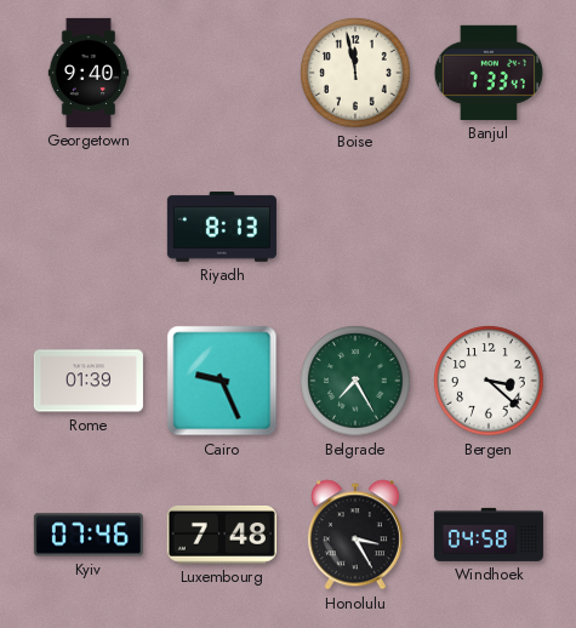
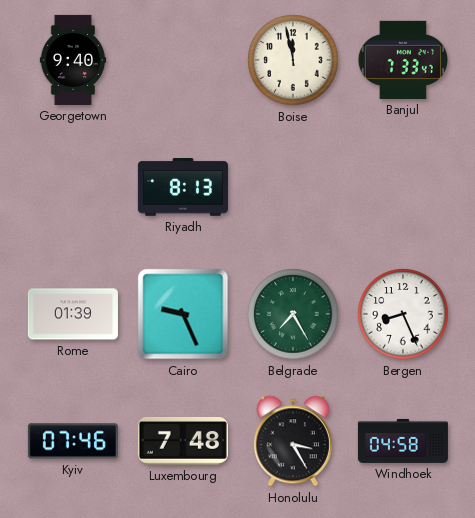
Bergen: 3:22 -> 8:26 (403, 314)
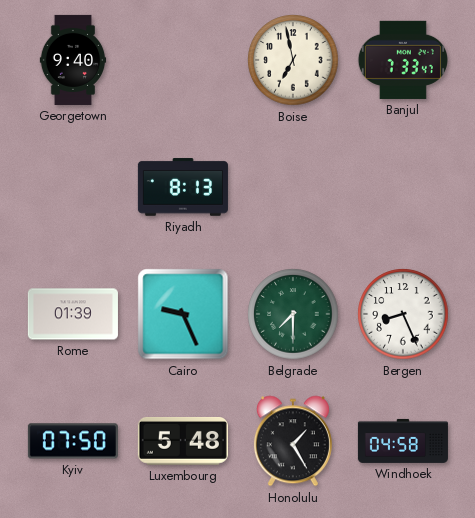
Boise: 11:58 -> 6:58 (293, 60)
Belgrade: 7:25 -> 7:30 (293, 314)
Kyiv: 07:46 -> 07:50 (73, 441)
Luxembourg: 7:48 -> 5:48 (183, 442)
Honolulu: 3:25 -> 1:25 (293, 441)
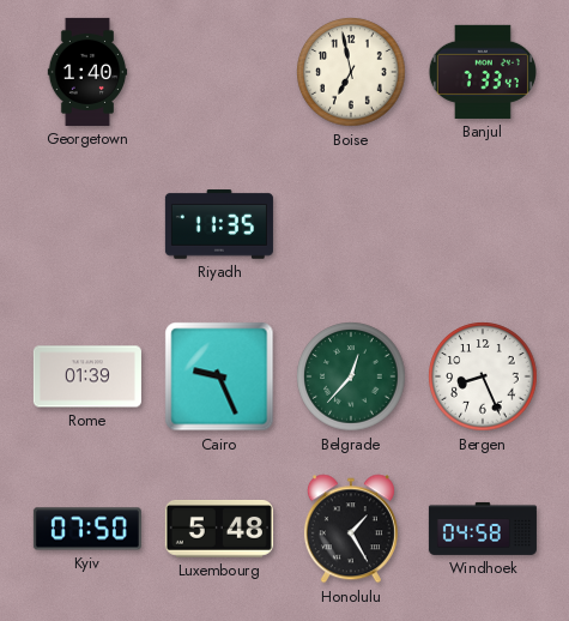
Georgetown: 9:40 -> 1:40 (87, 72)
Riyadh: 8:13 -> 11:35 (219, 224)
Belgrade: 7:30 -> 12:37 (351, 376)
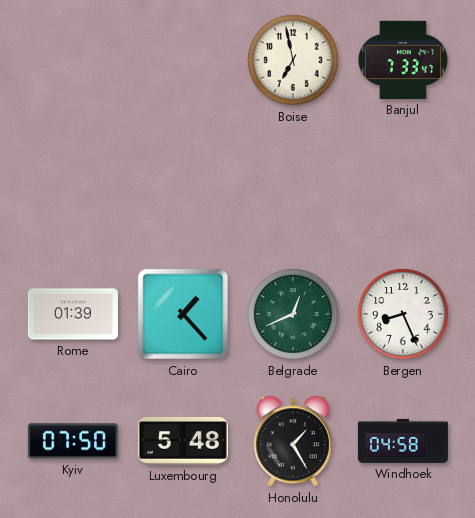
Georgetown: 1:40 -> none (87, 72)
Riyadh: 11:35 -> none (219, 224)
Cairo: 9:26 -> 1:23 (183, 314)
Belgrade: 12:37 -> 12:41 (293, 314)
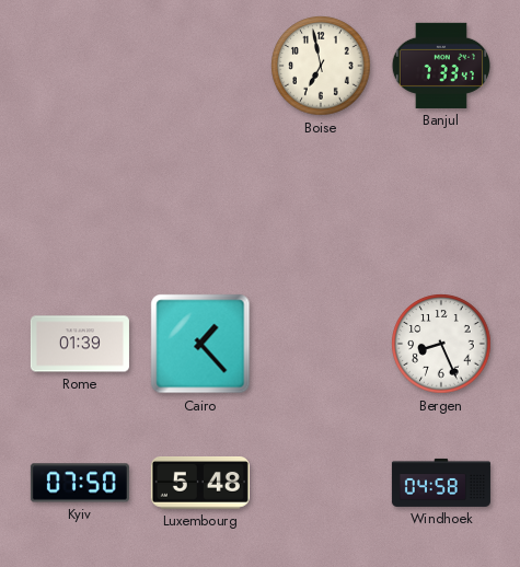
Belgrade: 12:41 -> none (293, 314)
Honolulu: 1:25 -> none (293, 441)
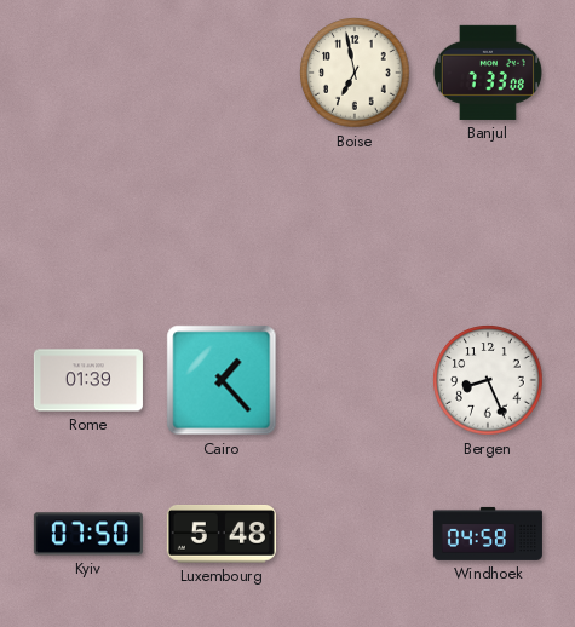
Banjul: 7:33:47 -> 7:33:08 (488, 73)
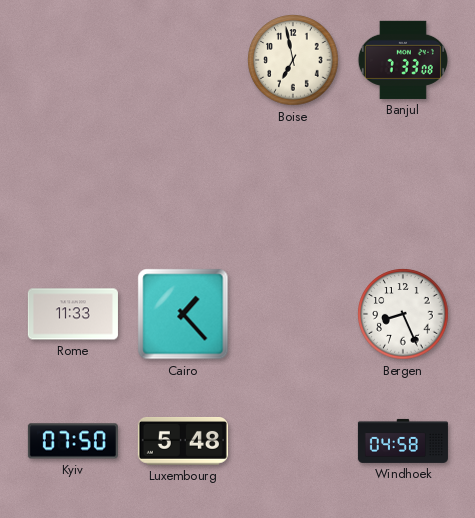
Rome: 01:39 -> 11:33 (73, 314)
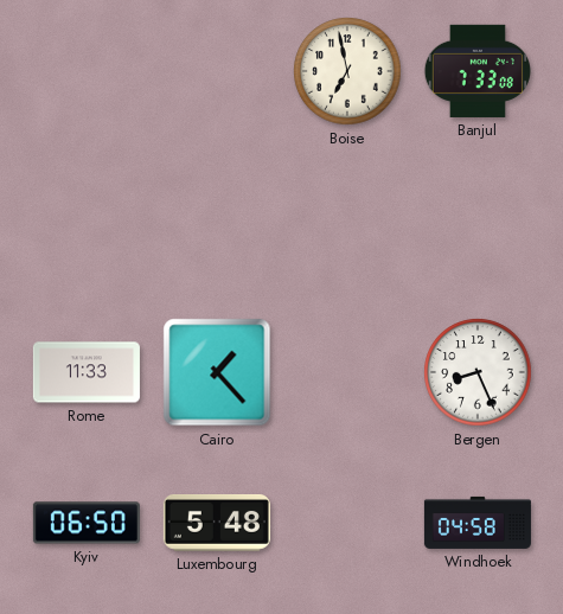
Kyiv: 07:50 -> 06:50 (87, 523)
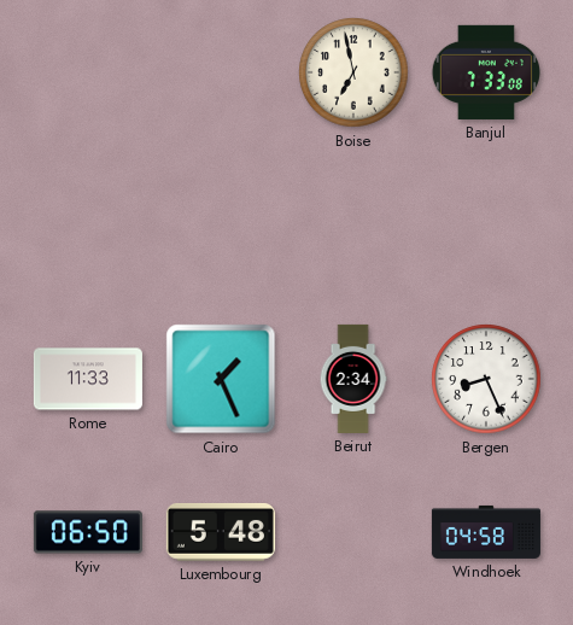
Cairo: 1:23 -> 1:26 (221, 379)
Beirut: none -> 2:34 (353, 379)
